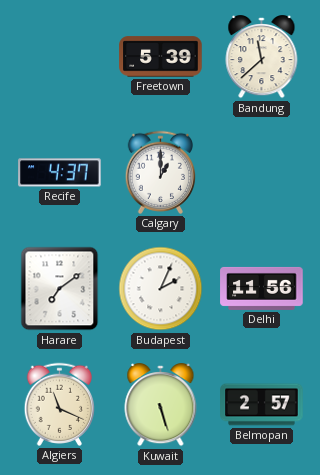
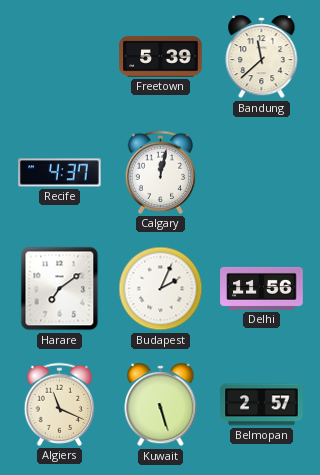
Calgary: 1:00 -> 12:02 (160, 172)
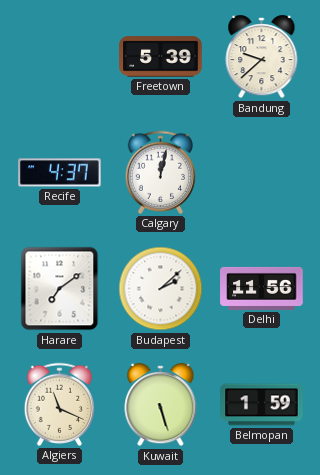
Bandung: 11:38 -> 9:38 (262, 58)
Budapest: 2:04 -> 2:08 (161, 289)
Belmopan: 2:57 -> 1:59 (262, 405)
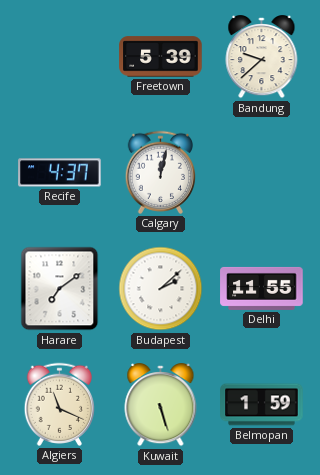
Delhi: 11:56 -> 11:55 (262, 288)
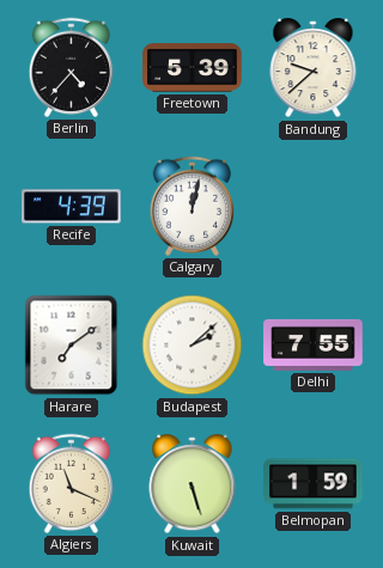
Berlin: none -> 4:37 (71, 67)
Recife: 4:37 -> 4:39 (72, 207)
Delhi: 11:55 -> 7:55 (314, 344)
